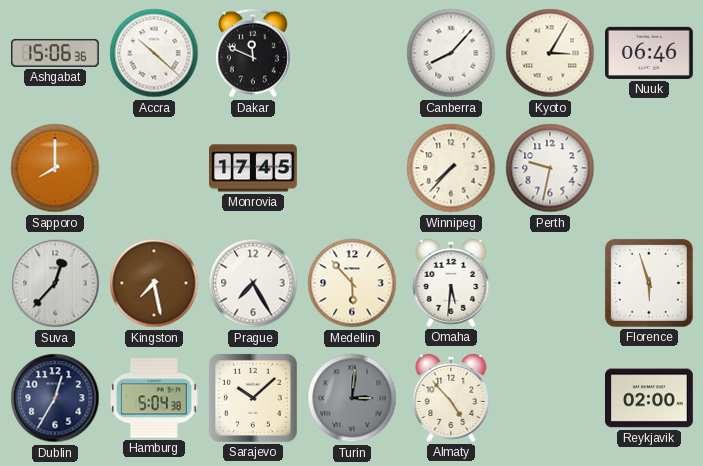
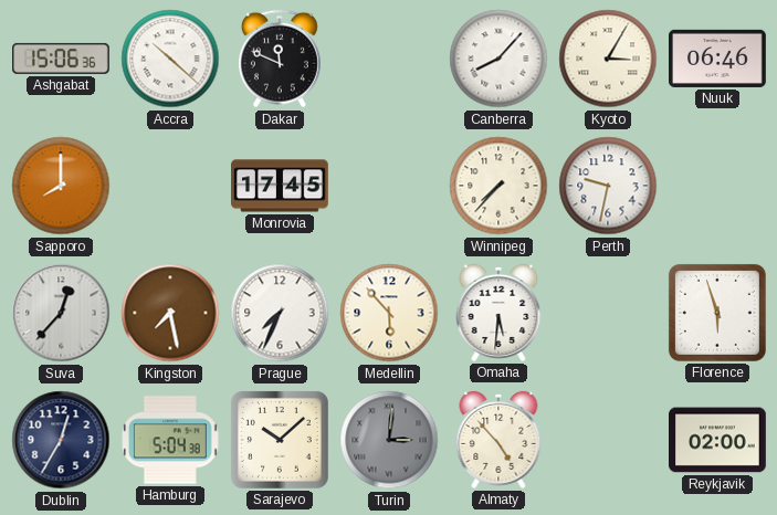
Prague: 7:25 -> 7:34 (280, 313)
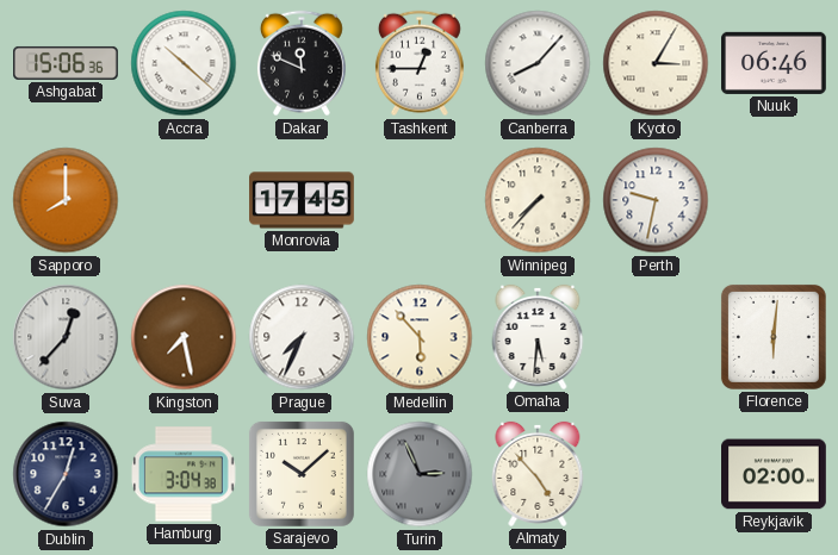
Tashkent: none -> 12:45 (420, 63)
Florence: 5:57 -> 6:01 (774, 337)
Hamburg: 5:04 -> 3:04 (185, 474)
Turin: 3:01 -> 2:56 (420, 474)
